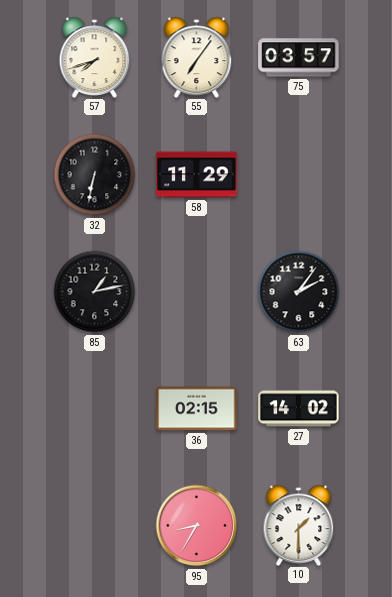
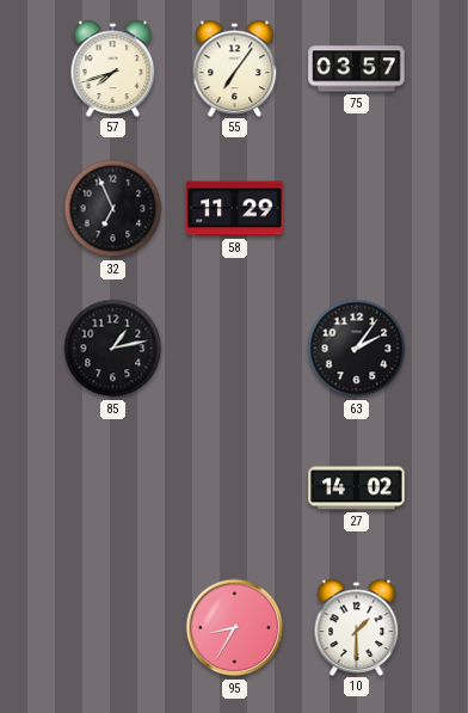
32: 6:32 -> 6:56 (113, 209)
36: 02:15 -> none (197, 409)
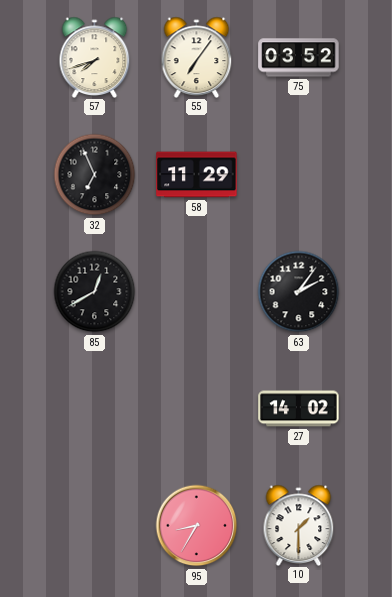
75: 03:57 -> 03:52 (299, 58)
85: 1:13 -> 12:40 (95, 292)
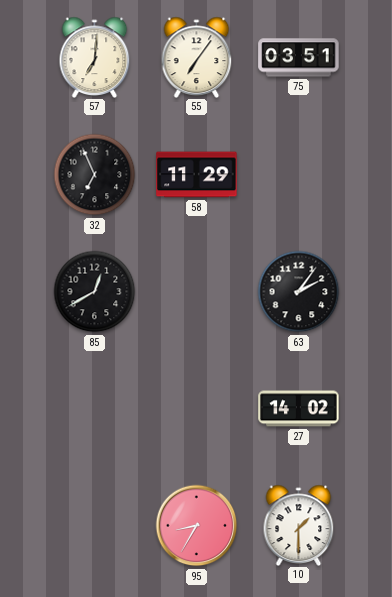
57: 7:42 -> 7:01 (95, 57)
75: 03:52 -> 03:51 (299, 58)
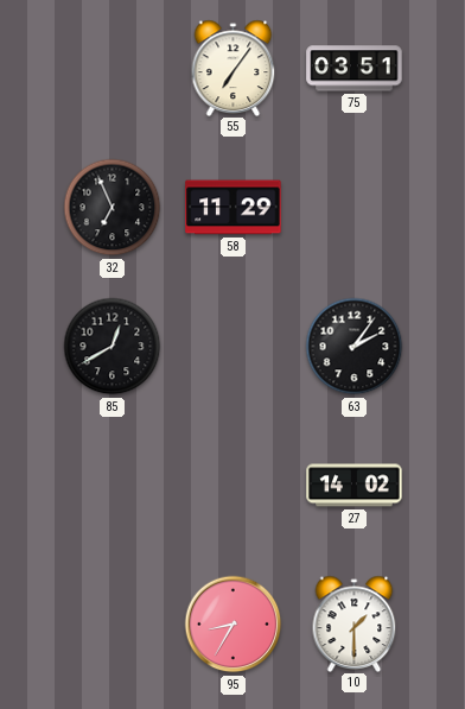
57: 7:01 -> none (95, 57)
